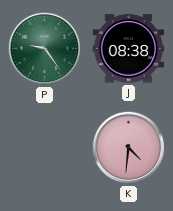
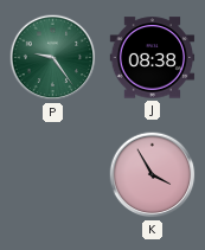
K: 4:31 -> 3:55 (153, 175)
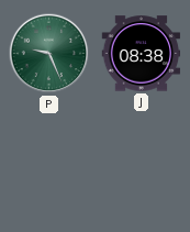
P: 9:24 -> 9:26 (49, 54)
K: 3:55 -> none (153, 175)
